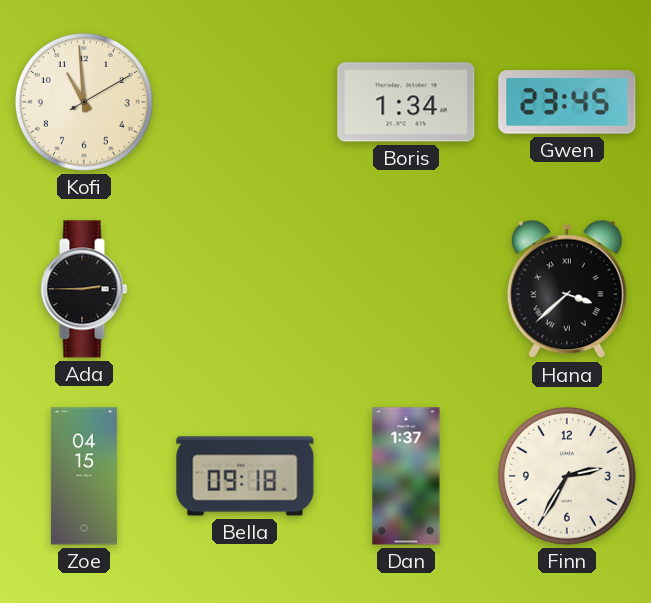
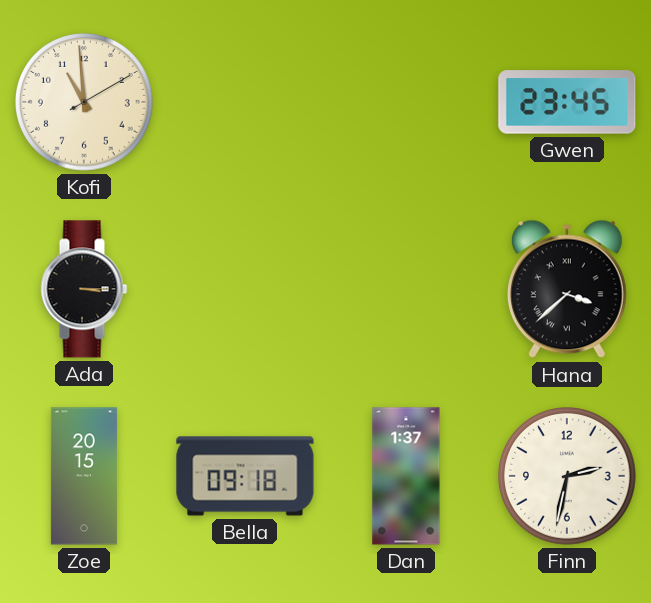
Boris: 1:34 -> none (406, 102)
Ada: 2:45 -> 3:15 (84, 289)
Zoe: 04:15 -> 20:15 (84, 476)
Finn: 2:35 -> 2:32 (568, 477)
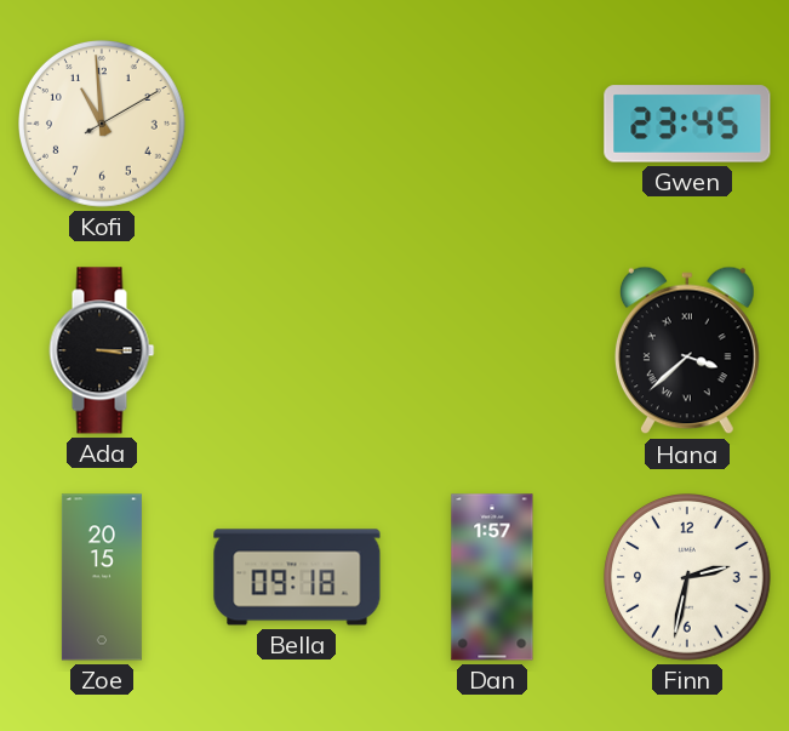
Dan: 1:37 -> 1:57 (492, 577)
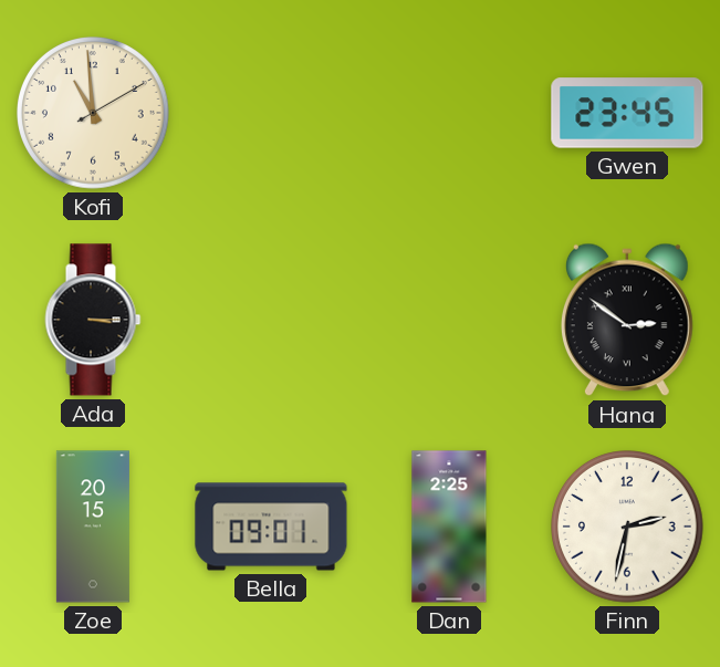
Hana: 3:38 -> 2:51 (627, 320)
Bella: 09:18 -> 09:01 (271, 527)
Dan: 1:57 -> 2:25 (449, 527)
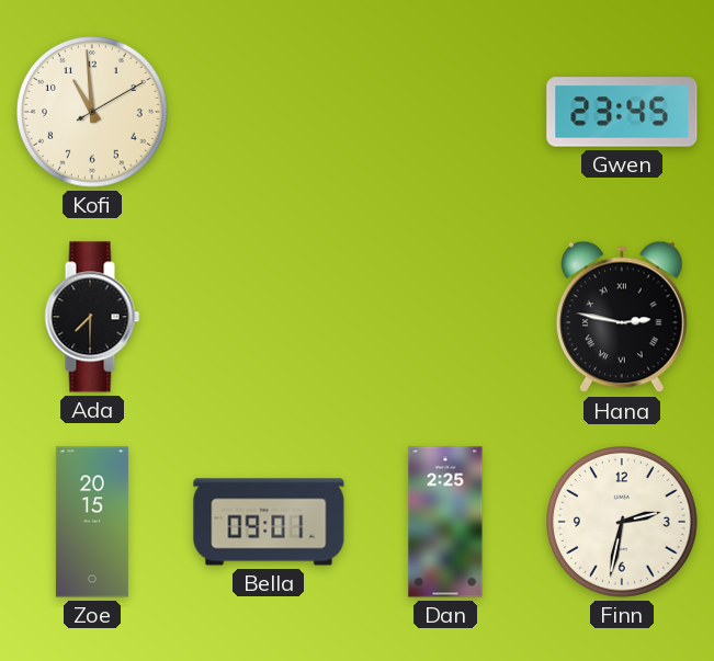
Ada: 3:15 -> 7:30 (92, 317)
Hana: 2:51 -> 2:47 (622, 317)
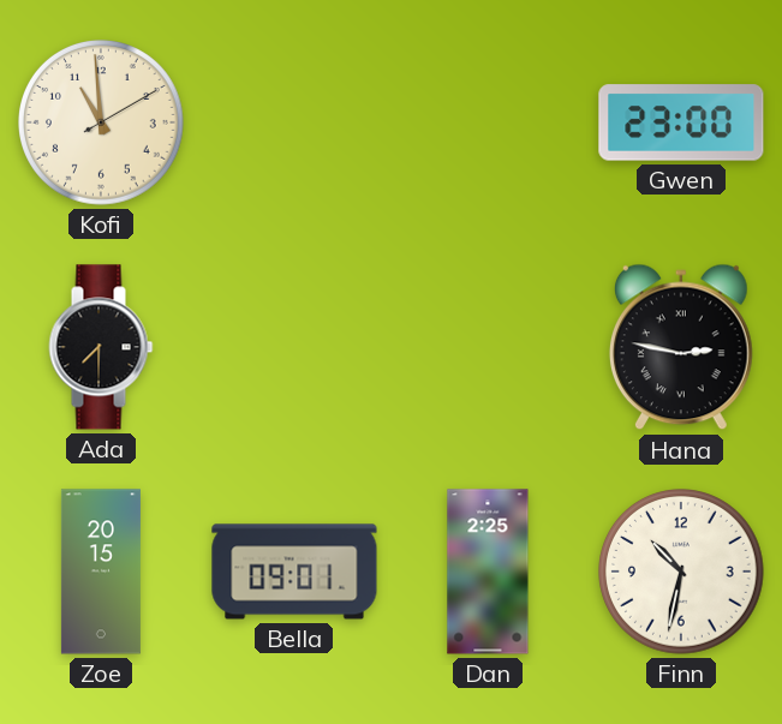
Gwen: 23:45 -> 23:00 (681, 122)
Finn: 2:32 -> 10:32 (682, 573)
